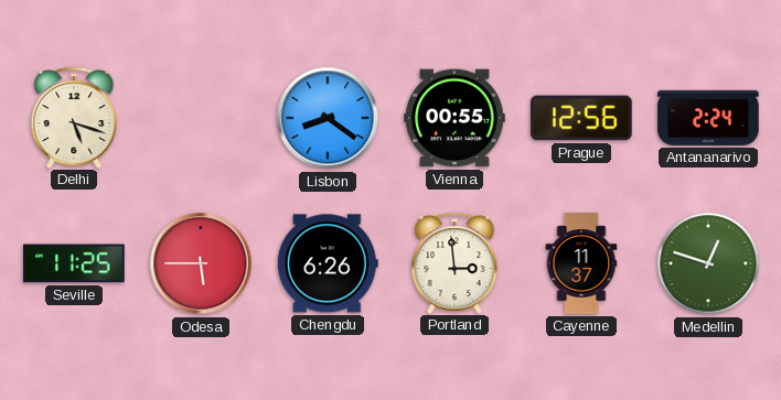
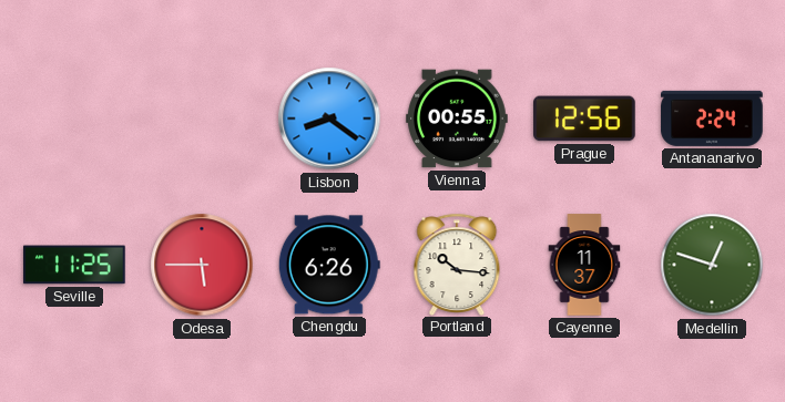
Delhi: 5:18 -> none (74, 117)
Portland: 2:59 -> 10:16 (457, 264)
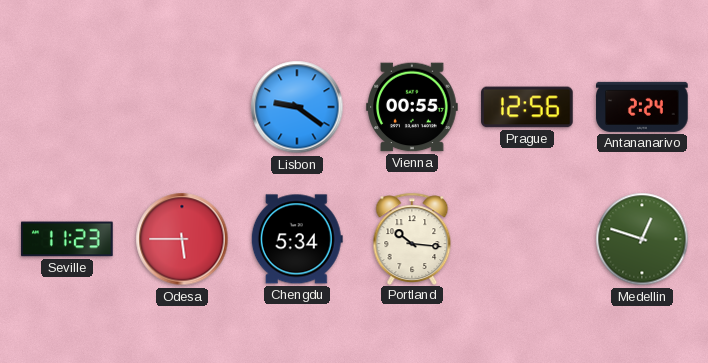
Lisbon: 8:21 -> 9:21 (297, 107)
Seville: 11:25 -> 11:23 (67, 239)
Chengdu: 6:26 -> 5:34 (297, 239)
Cayenne: 11:37 -> none (584, 265)
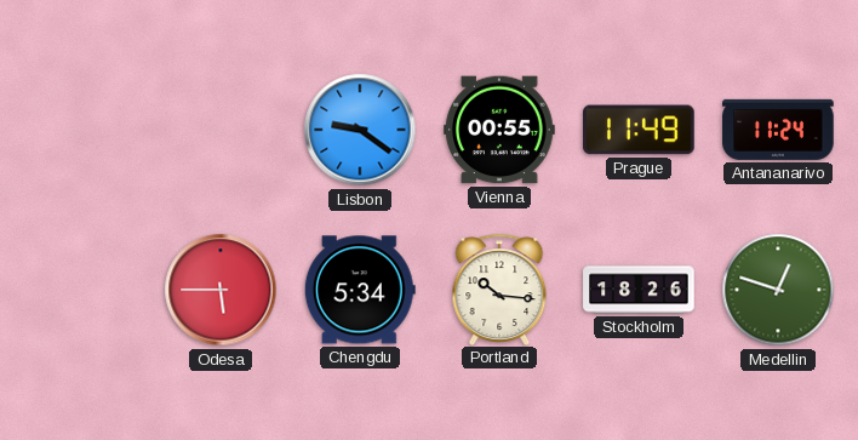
Prague: 12:56 -> 11:49 (639, 130)
Antananarivo: 2:24 -> 11:24 (778, 130)
Seville: 11:23 -> none (67, 239)
Stockholm: none -> 18:26 (639, 290)
